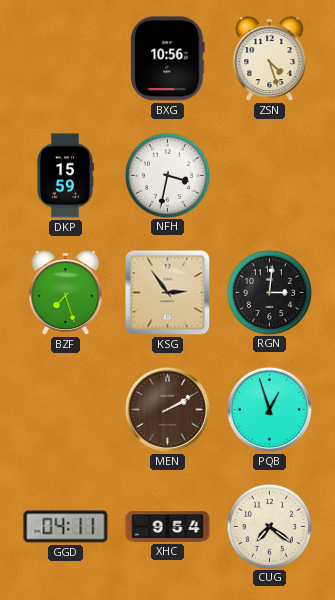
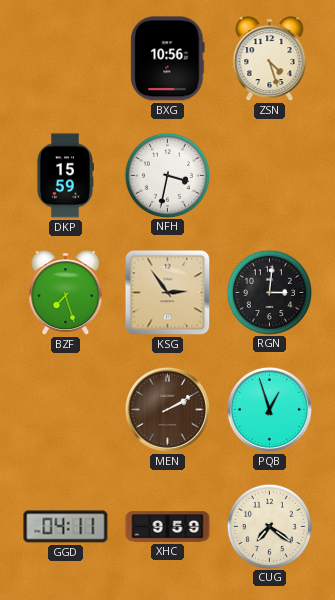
XHC: 9:54 -> 9:59 (168, 527)
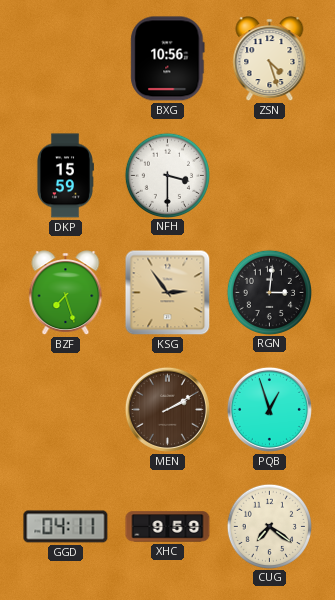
NFH: 3:32 -> 3:30 (167, 175)
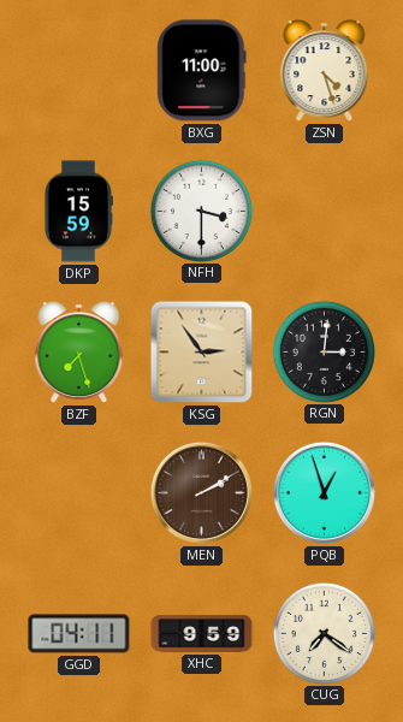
BXG: 10:56 -> 11:00 (202, 71)
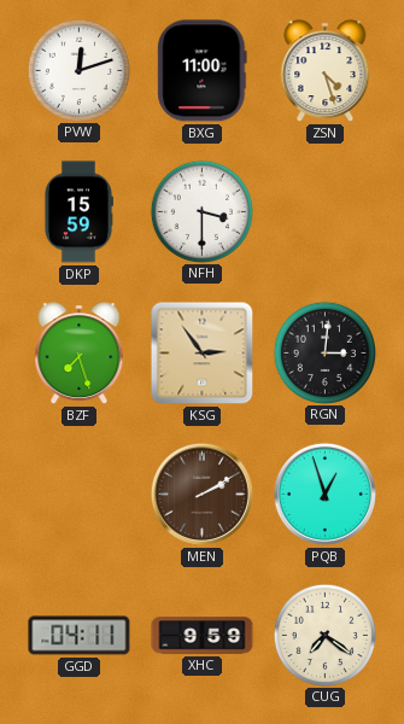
PVW: none -> 12:12 (78, 70)
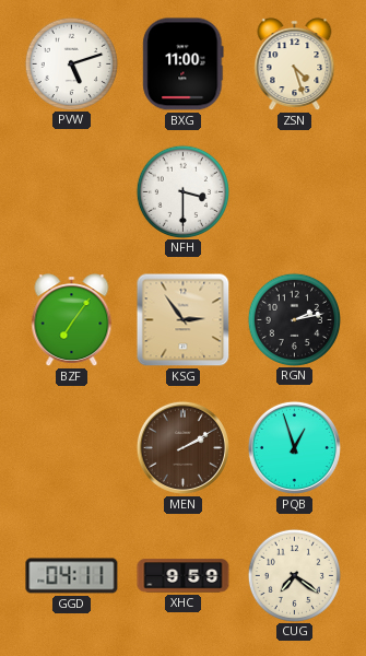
PVW: 12:12 -> 5:12 (71, 63)
DKP: 15:59 -> none (78, 212)
BZF: 7:27 -> 7:06 (72, 320)
RGN: 3:01 -> 2:13 (294, 319)
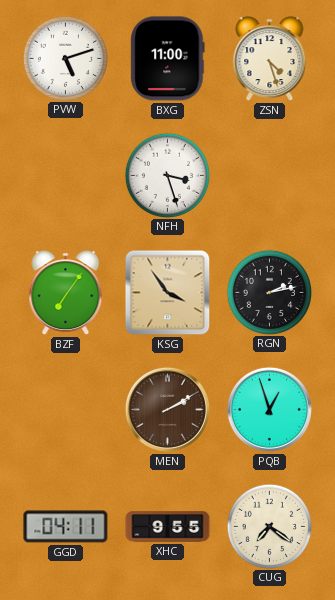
NFH: 3:30 -> 3:27 (167, 175)
KSG: 2:54 -> 3:54 (168, 293)
XHC: 9:59 -> 9:55 (168, 527)
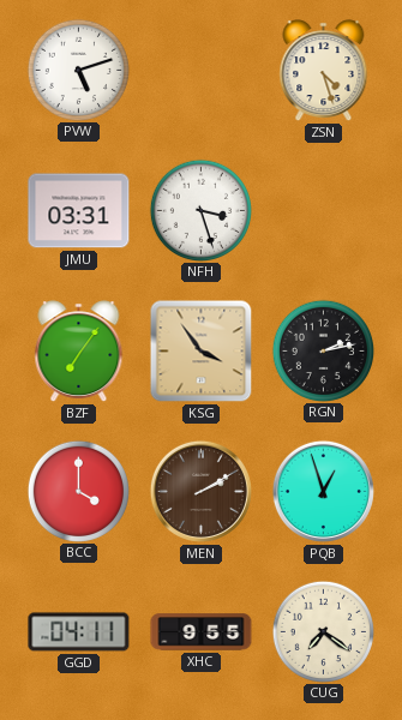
BXG: 11:00 -> none (168, 59)
JMU: none -> 03:31 (79, 211)
BCC: none -> 4:00 (78, 491)
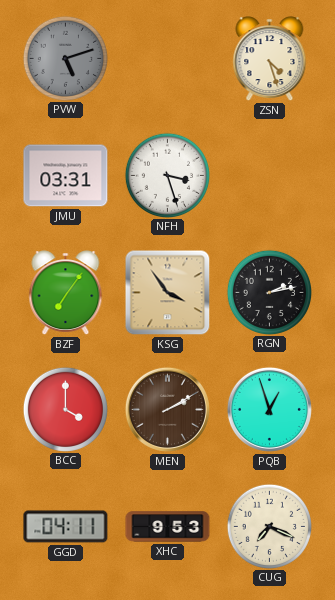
PVW dial: white -> grey (65, 58)
XHC: 9:55 -> 9:53 (168, 527)
CUG: 7:21 -> 7:19 (269, 526)
